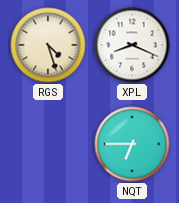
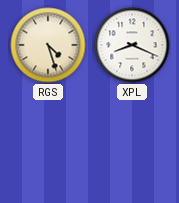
NQT: 6:45 -> none (132, 144)
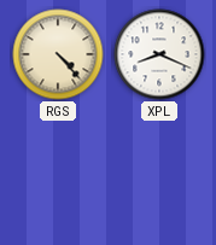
RGS: 4:27 -> 4:23 (58, 54)
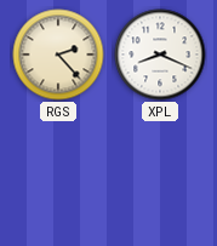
RGS: 4:23 -> 2:23 (58, 55)
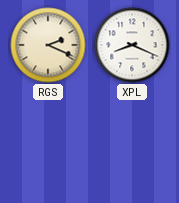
RGS: 2:23 -> 2:19 (48, 45)
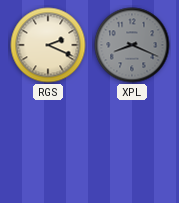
XPL dial: white -> grey (132, 45)
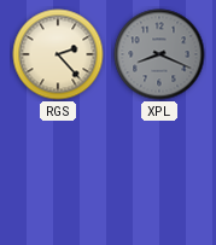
RGS: 2:19 -> 2:23 (58, 54)
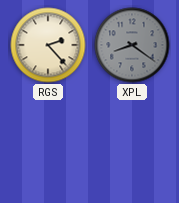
XPL: 8:19 -> 8:21 (132, 45)
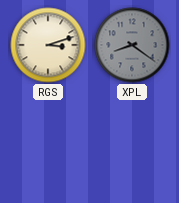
RGS: 2:23 -> 3:12 (48, 45)
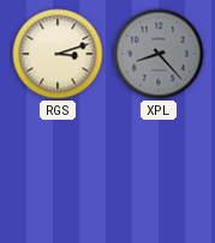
XPL: 8:21 -> 8:23 (159, 54)
